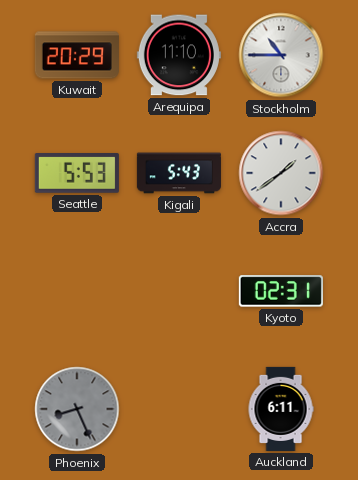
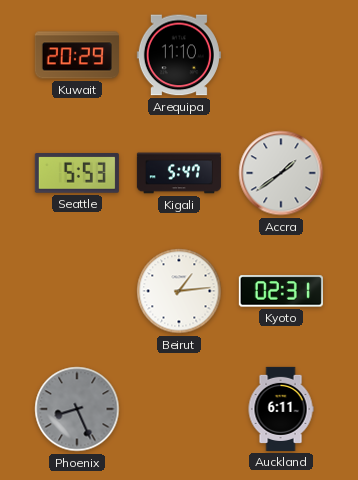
Stockholm: 10:45 -> none (281, 55)
Kigali: 5:43 -> 5:47 (179, 173)
Beirut: none -> 1:14 (179, 291)
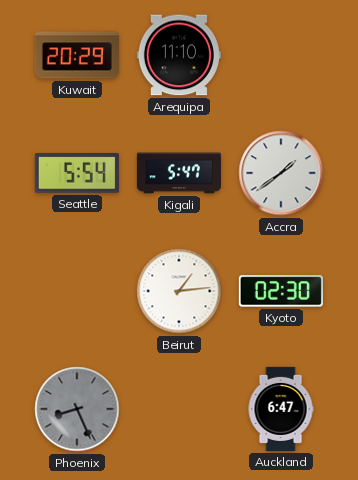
Seattle: 5:53 -> 5:54 (77, 174)
Kyoto: 02:31 -> 02:30 (281, 291)
Auckland: 6:11 -> 6:47 (281, 409)
